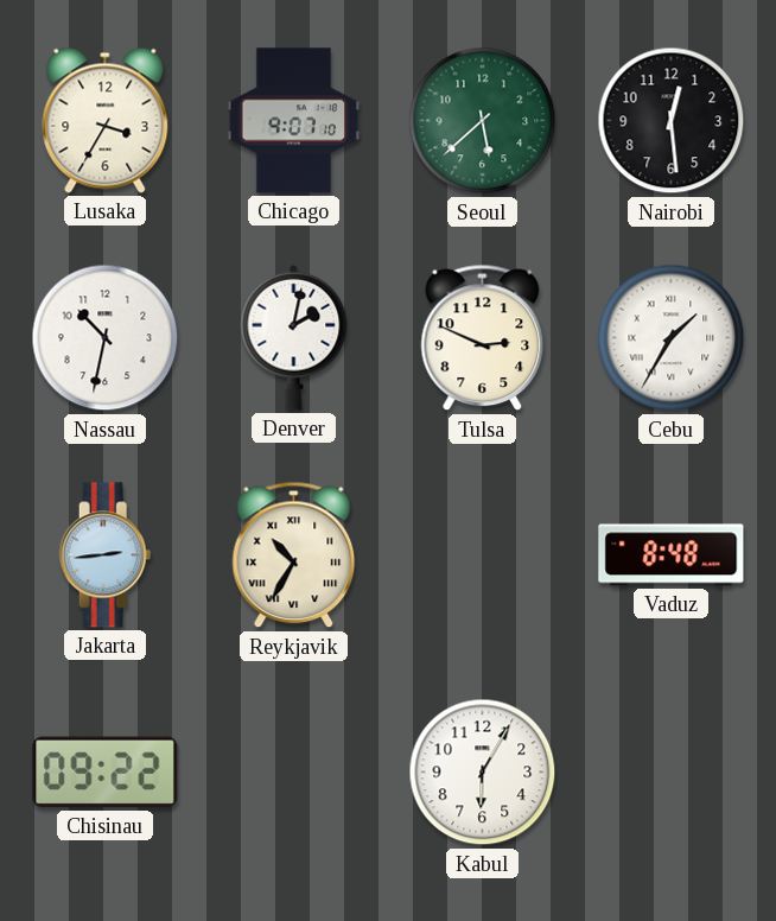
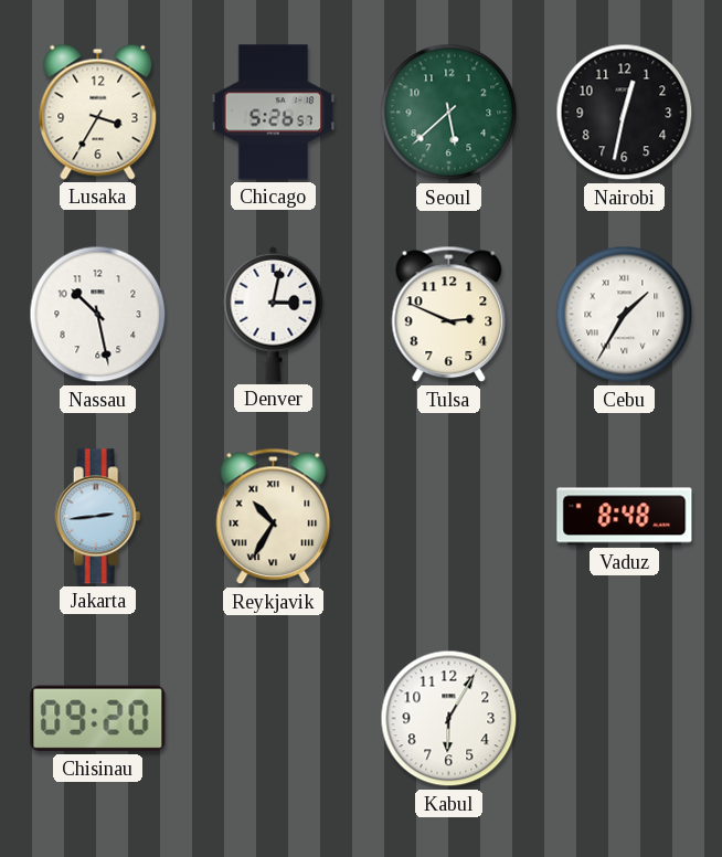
Chicago: 9:07 -> 5:26 (273, 113)
Nairobi: 12:29 -> 12:32 (625, 113)
Nassau: 10:32 -> 10:28 (98, 315)
Denver: 2:02 -> 3:02 (274, 314)
Chisinau: 09:22 -> 09:20 (98, 719)
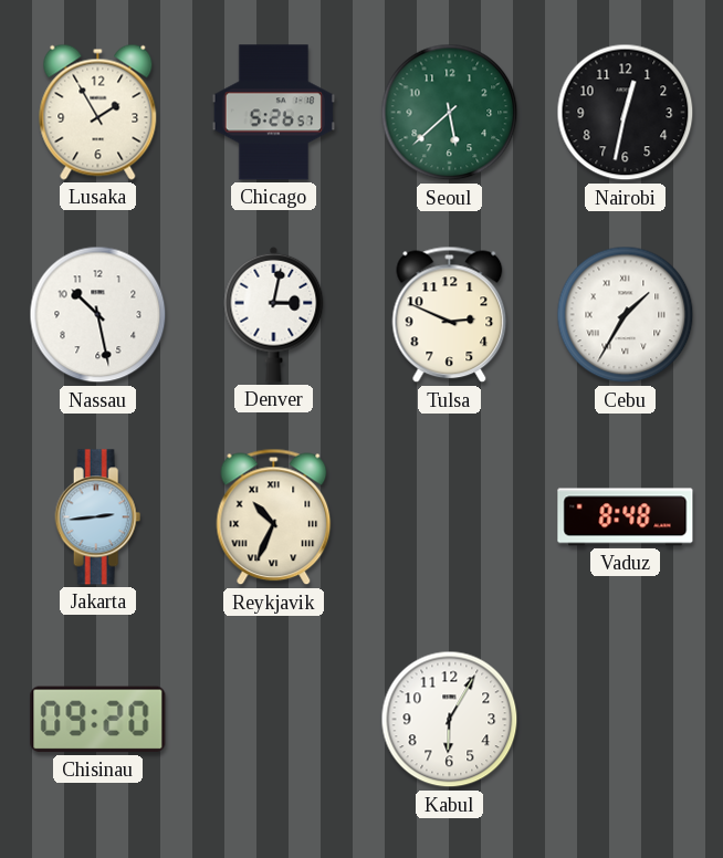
Lusaka: 3:35 -> 1:55 (98, 112)
Reykjavik: 10:35 -> 10:34 (274, 517)
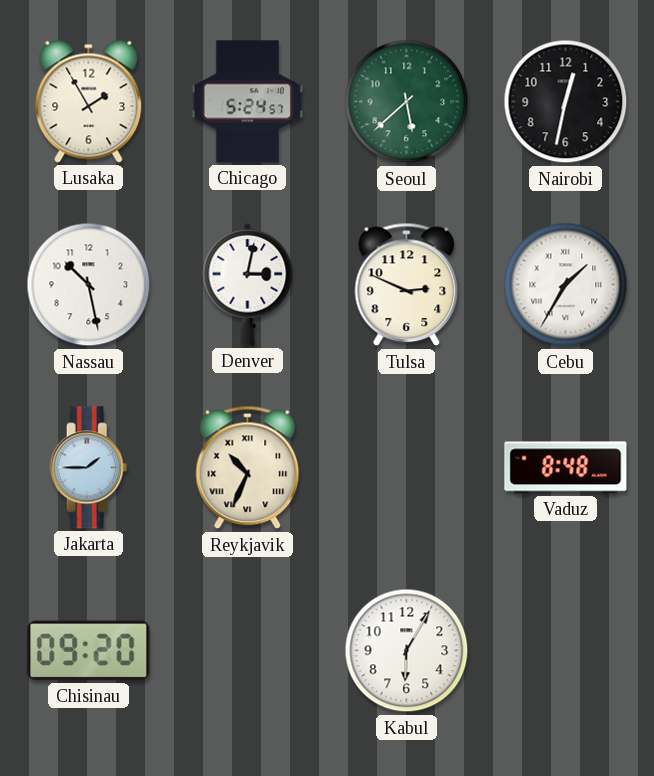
Chicago: 5:26 -> 5:24 (247, 102)
Jakarta: 2:44 -> 1:45 (89, 468)
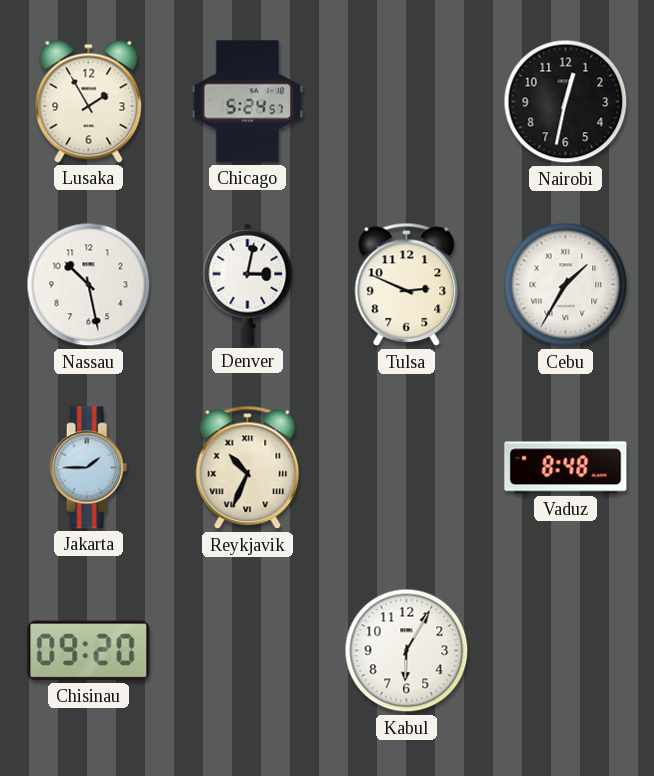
Seoul: 5:38 -> none (407, 102)
